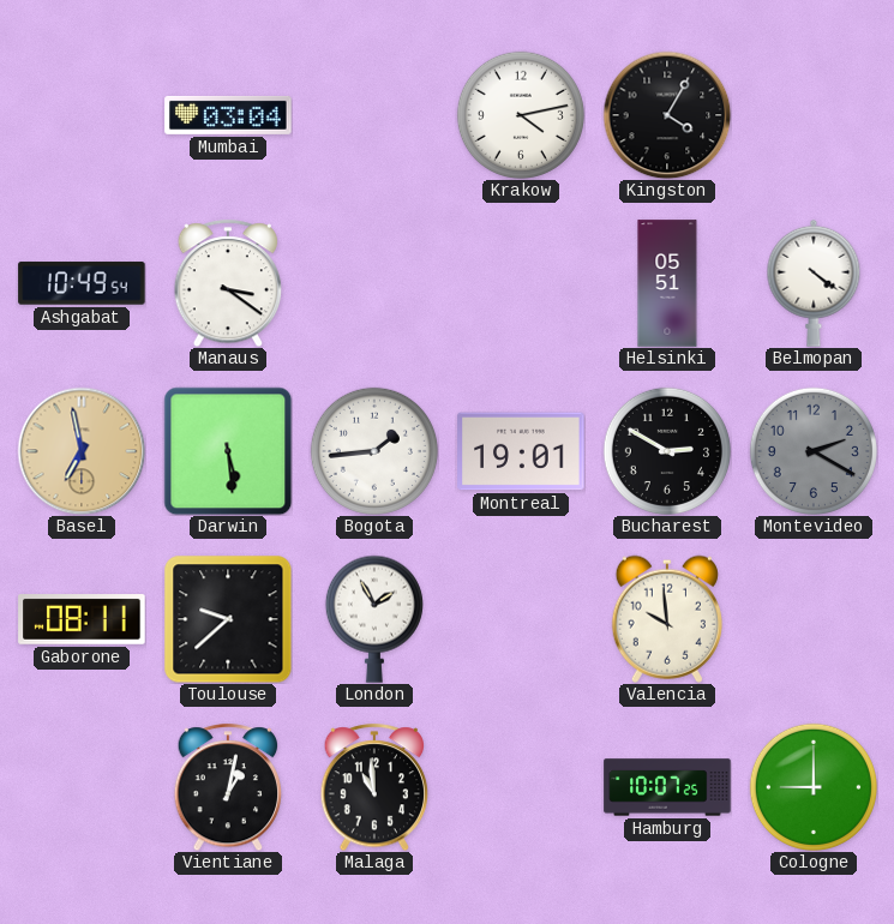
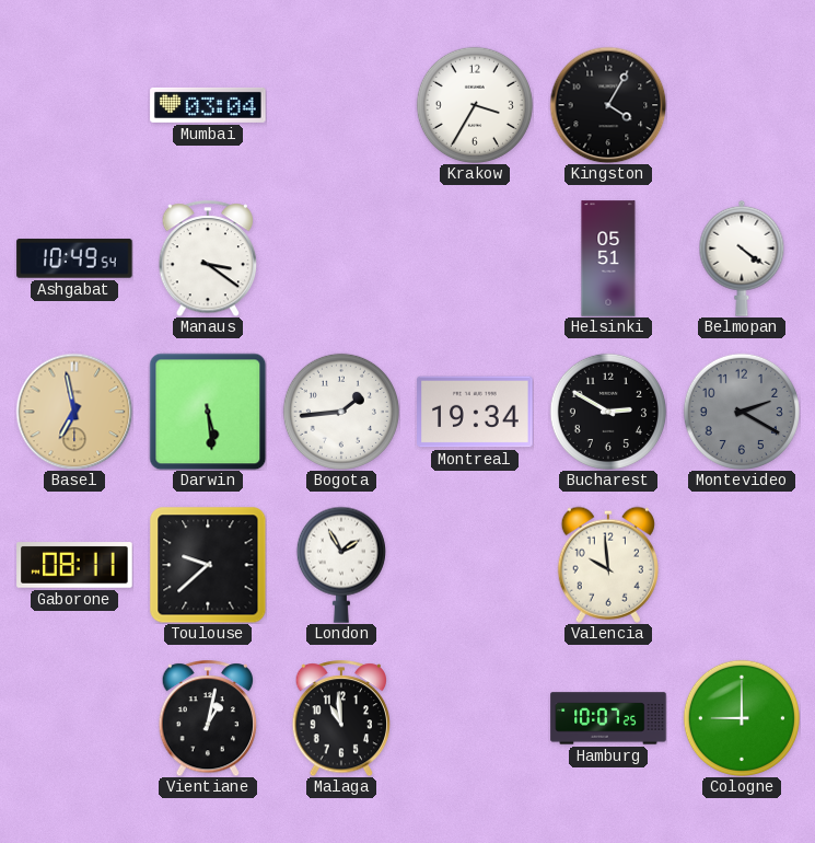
Krakow: 4:13 -> 3:35 (475, 105)
Montreal: 19:01 -> 19:34 (475, 412)
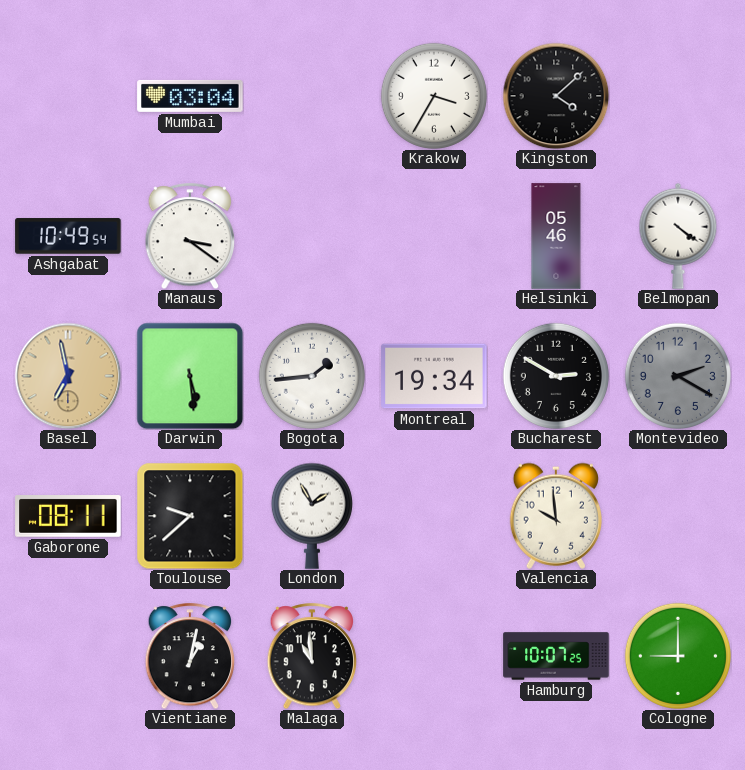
Kingston: 4:05 -> 4:08 (556, 96)
Helsinki: 05:51 -> 05:46 (556, 236)
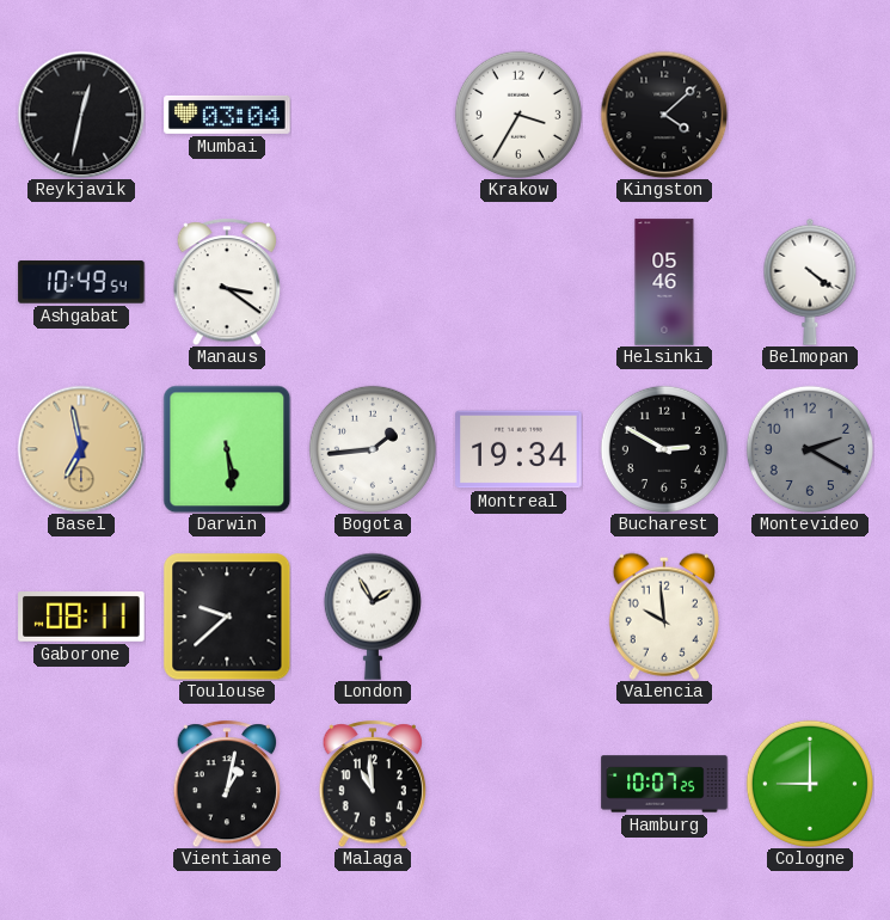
Reykjavik: none -> 12:32 (81, 115)
